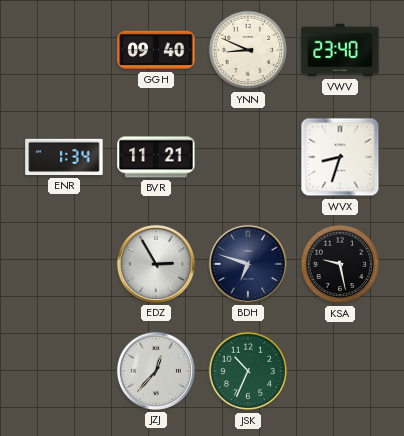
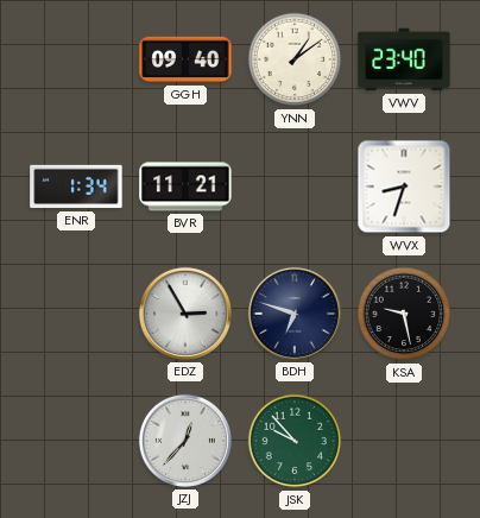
YNN: 8:49 -> 1:09 (295, 59)
JSK: 10:34 -> 9:53 (295, 441)
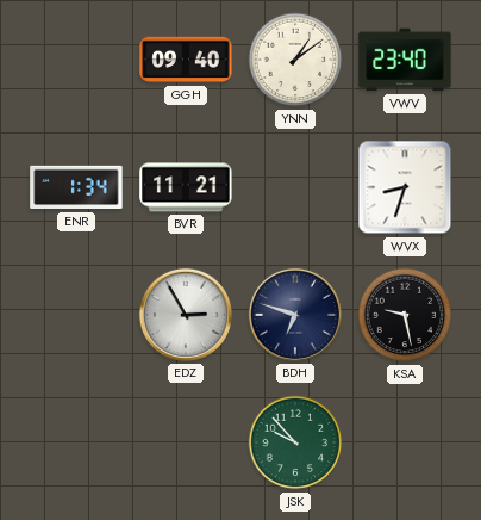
JZJ: 12:37 -> none (185, 441)
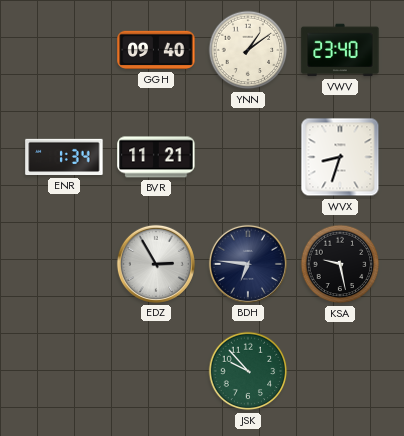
BDH: 6:48 -> 6:46 (248, 264)
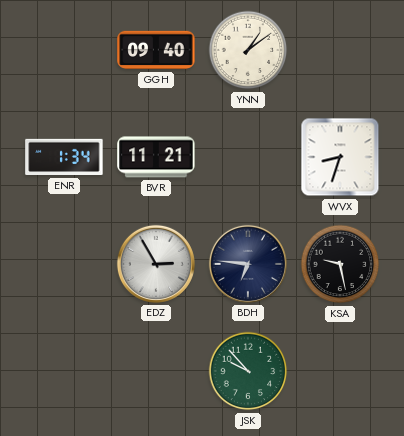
VWV: 23:40 -> none (340, 50)
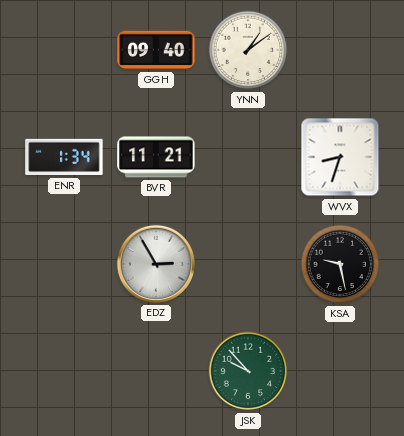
BDH: 6:46 -> none (248, 264)
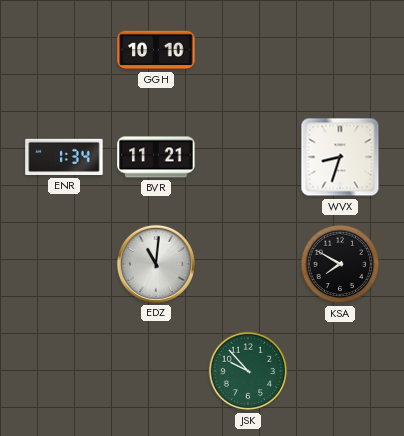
GGH: 09:40 -> 10:10 (156, 50)
YNN: 1:09 -> none (248, 50)
EDZ: 2:55 -> 11:01 (156, 264)
KSA: 9:28 -> 7:50 (340, 264)
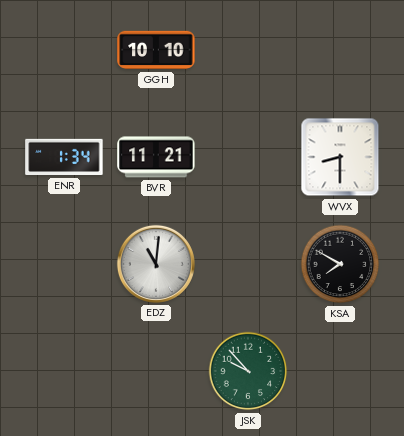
WVX: 8:33 -> 8:30 (340, 157)
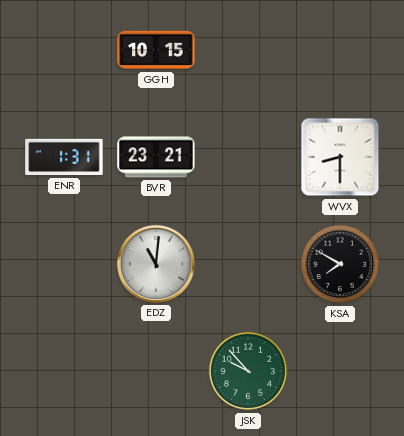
GGH: 10:10 -> 10:15 (156, 50)
ENR: 1:34 -> 1:31 (64, 157)
BVR: 11:21 -> 23:21 (156, 157)
